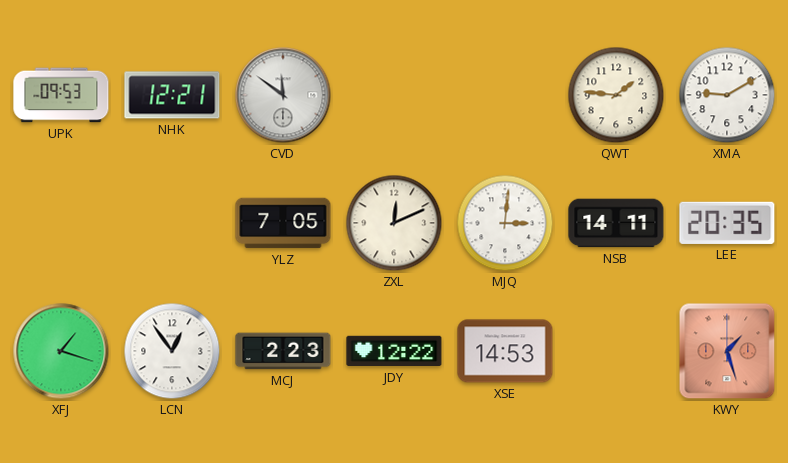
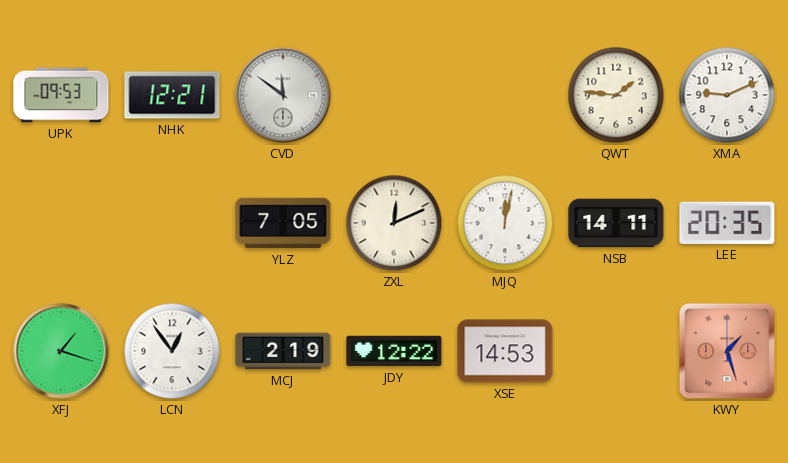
XMA: 9:10 -> 9:11 (727, 95)
MJQ: 3:01 -> 12:02 (505, 223)
MCJ: 2:23 -> 2:19 (283, 351)
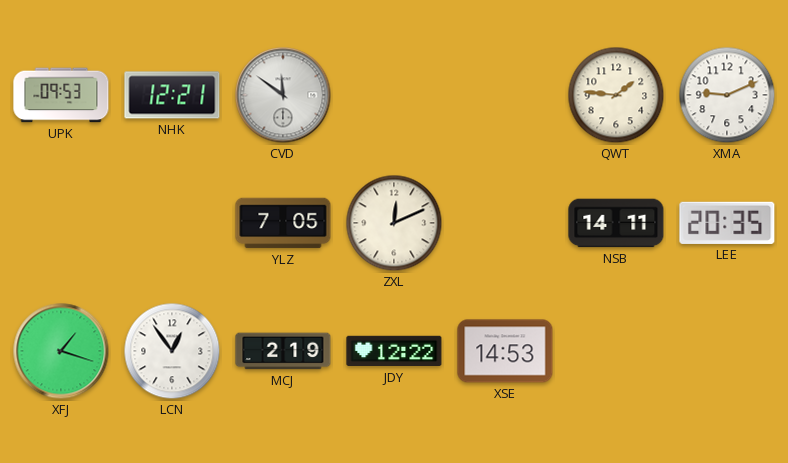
MJQ: 12:02 -> none (505, 223)
KWY: 1:27 -> none (727, 351)
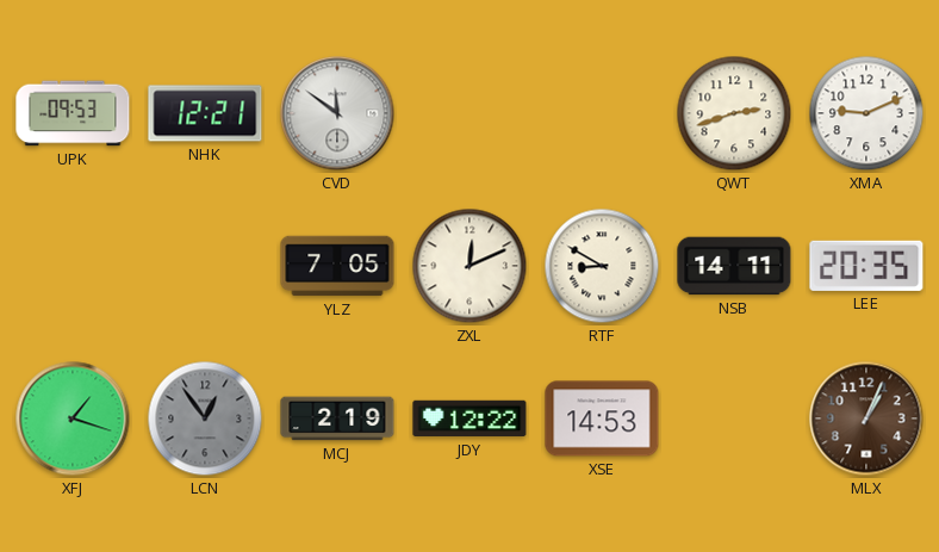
QWT: 1:46 -> 2:42 (734, 113)
RTF: none -> 8:50 (602, 266)
LCN dial: white -> grey (205, 418)
MLX: none -> 1:04 (866, 418)
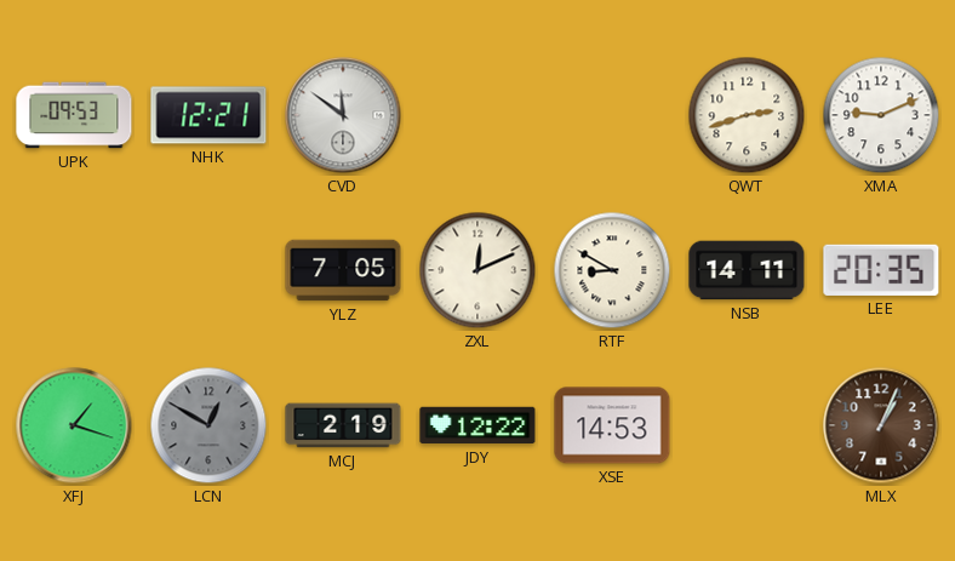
LCN: 12:54 -> 12:50 (208, 425)
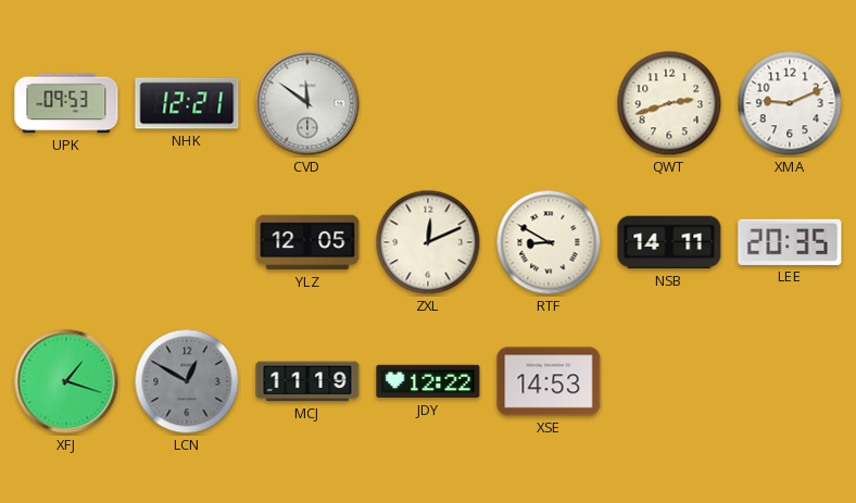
YLZ: 7:05 -> 12:05 (307, 242)
MCJ: 2:19 -> 11:19 (307, 381)
MLX: 1:04 -> none (881, 425)
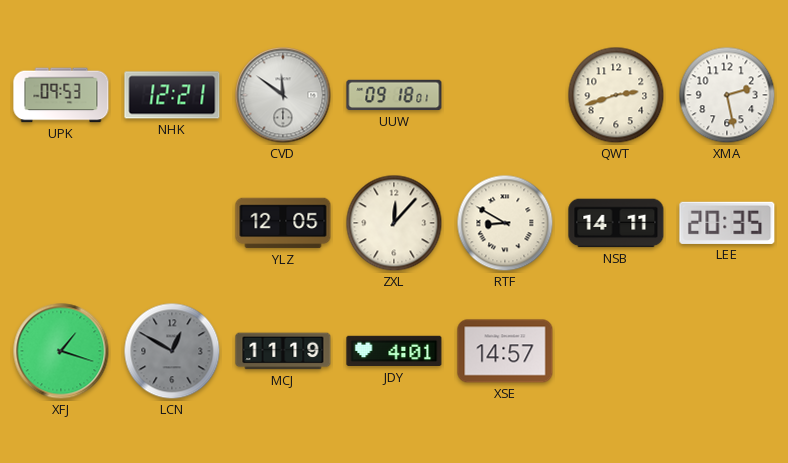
UUW: none -> 09:18 (394, 95)
XMA: 9:11 -> 2:28 (727, 95)
ZXL: 12:11 -> 12:07 (394, 223)
JDY: 12:22 -> 4:01 (394, 351)
XSE: 14:53 -> 14:57 (505, 351)
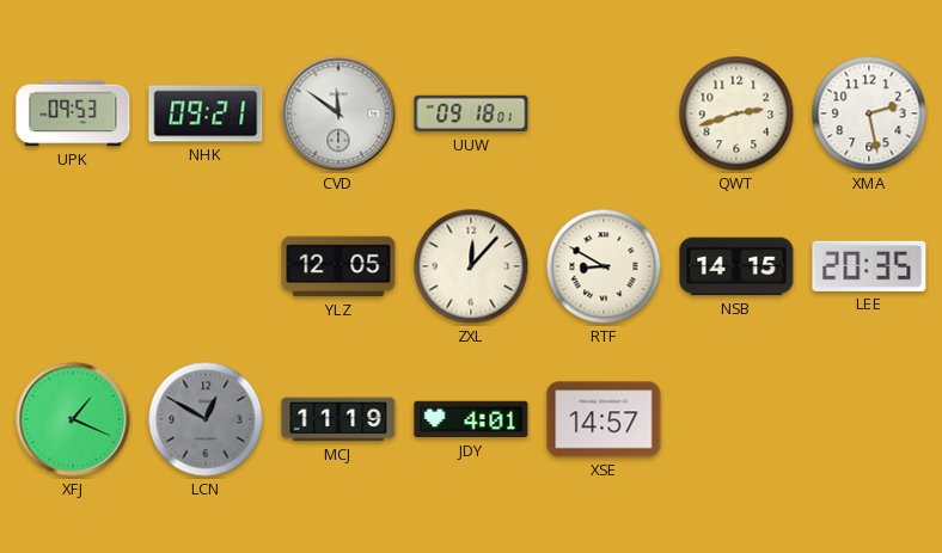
NHK: 12:21 -> 09:21 (206, 113)
NSB: 14:11 -> 14:15 (736, 266)
XFJ: 1:18 -> 1:19 (73, 419)
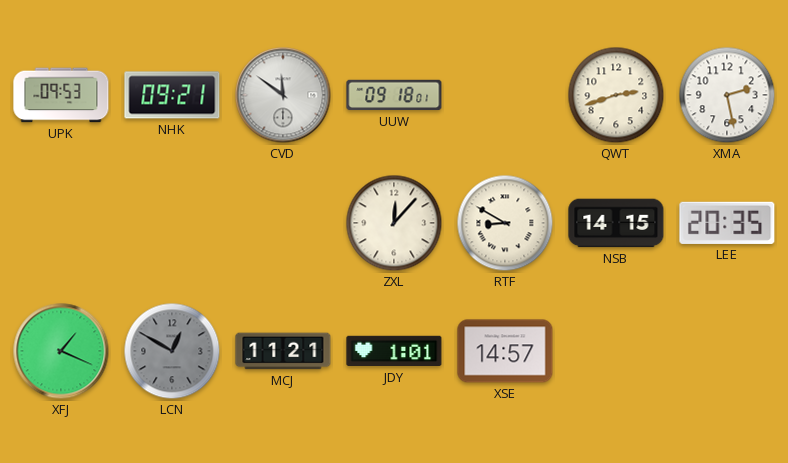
YLZ: 12:05 -> none (338, 266)
MCJ: 11:19 -> 11:21 (283, 351)
JDY: 4:01 -> 1:01 (394, 351)
